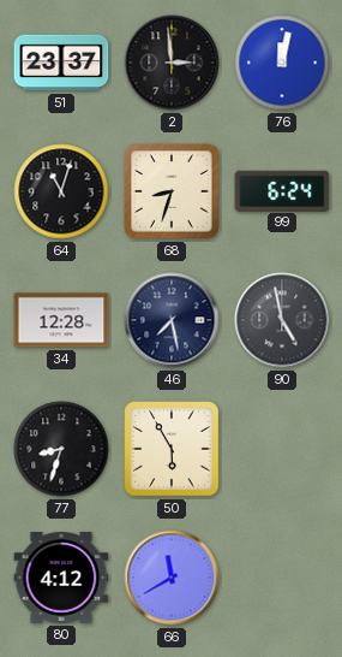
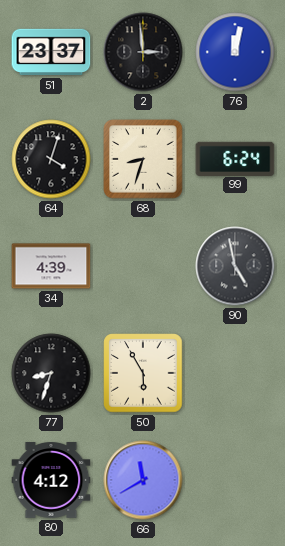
64: 11:03 -> 4:03 (51, 159)
34: 12:28 -> 4:39 (51, 266)
46: 7:28 -> none (172, 320)
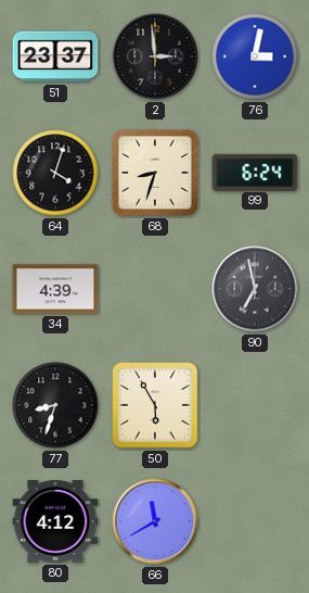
76: 12:02 -> 3:02 (255, 56)
90: 4:58 -> 6:58 (255, 289)
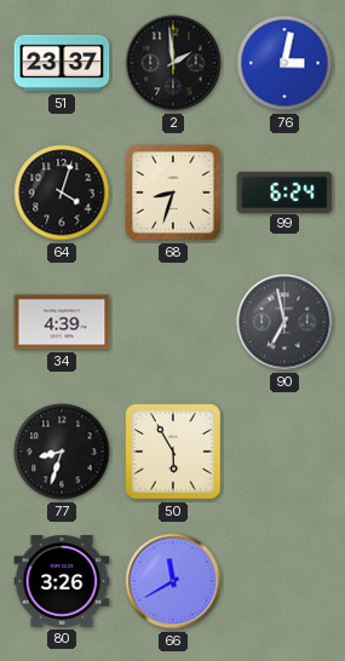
2: 2:59 -> 1:59 (173, 63)
80: 4:12 -> 3:26 (62, 581)
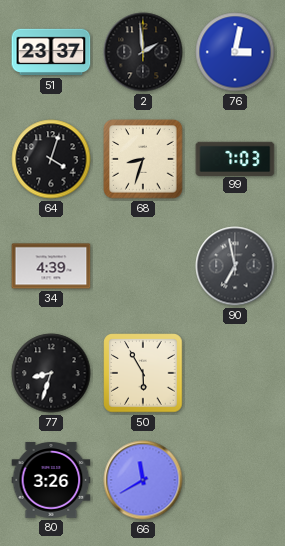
99: 6:24 -> 7:03 (235, 158)
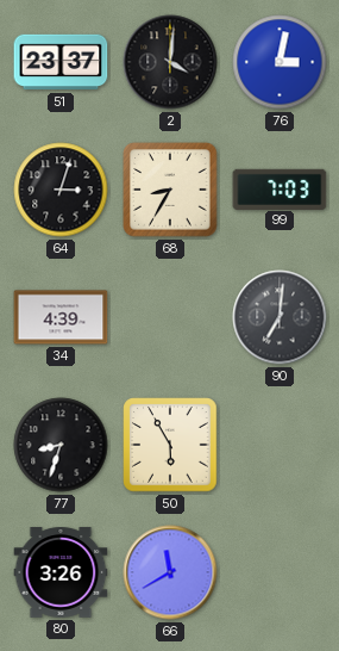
2: 1:59 -> 4:01 (170, 62)
64: 4:03 -> 3:03 (61, 190)
68: 8:33 -> 8:35 (170, 190)
90: 6:58 -> 7:01 (280, 317)
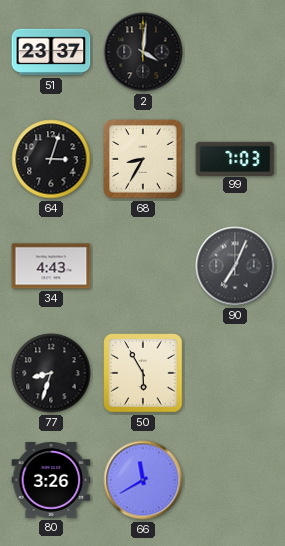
76: 3:02 -> none (280, 62)
34: 4:39 -> 4:43 (51, 266)
90: 7:01 -> 7:04 (235, 266)
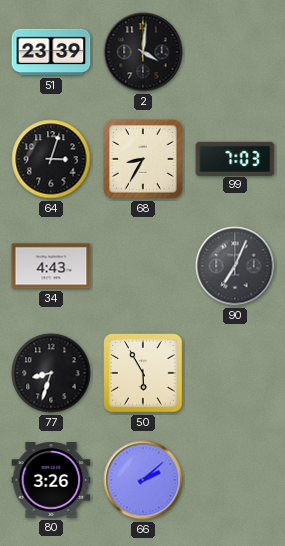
51: 23:37 -> 23:39 (51, 52)
66: 11:40 -> 2:08 (143, 480)
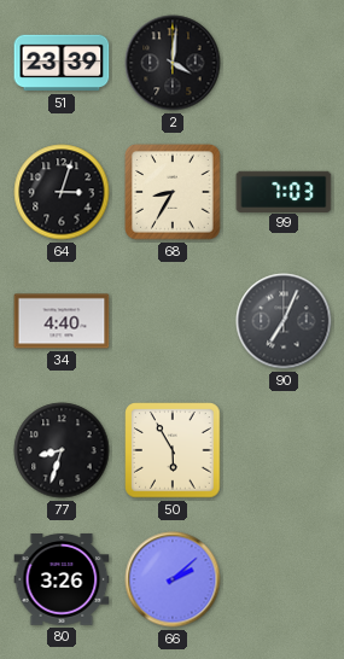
34: 4:43 -> 4:40 (62, 321)
